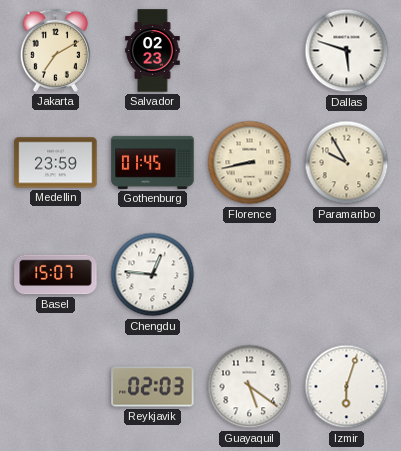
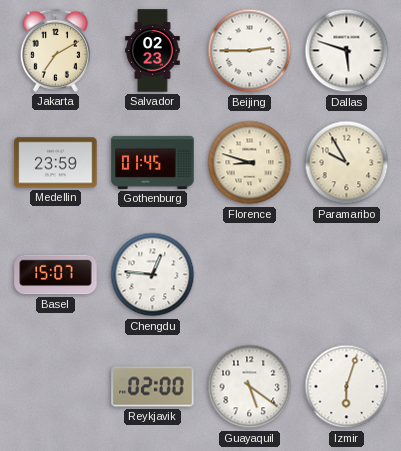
Beijing: none -> 2:45 (250, 51)
Florence: 8:43 -> 8:48 (250, 163)
Reykjavik: 02:03 -> 02:00 (153, 387)
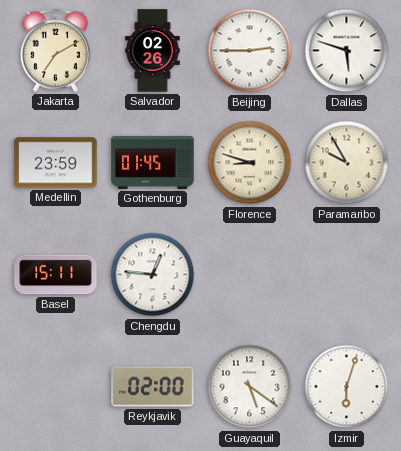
Salvador: 02:23 -> 02:26 (153, 51)
Basel: 15:07 -> 15:11 (56, 275)
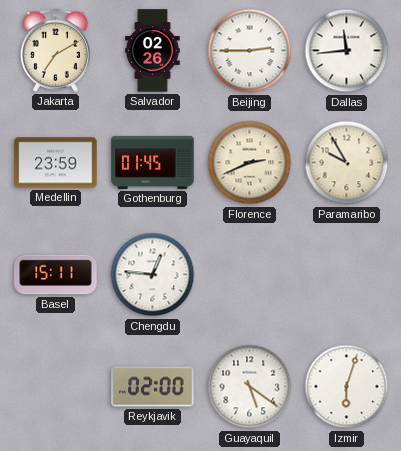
Dallas: 5:48 -> 11:44 (347, 51)
Florence: 8:48 -> 2:41 (250, 163)
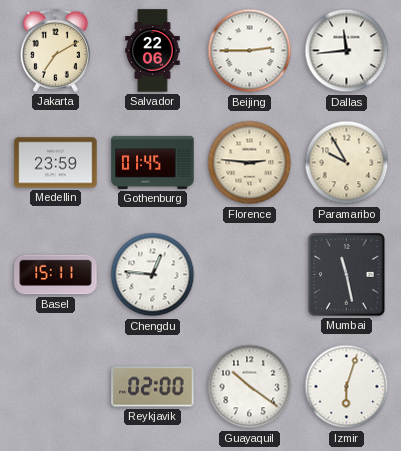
Salvador: 02:26 -> 22:06 (153, 51)
Florence: 2:41 -> 2:46 (250, 163)
Mumbai: none -> 11:28 (347, 275)
Guayaquil: 5:21 -> 10:21 (250, 387)
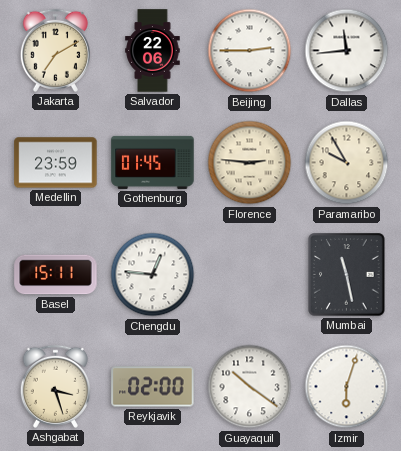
Ashgabat: none -> 3:27 (55, 386)
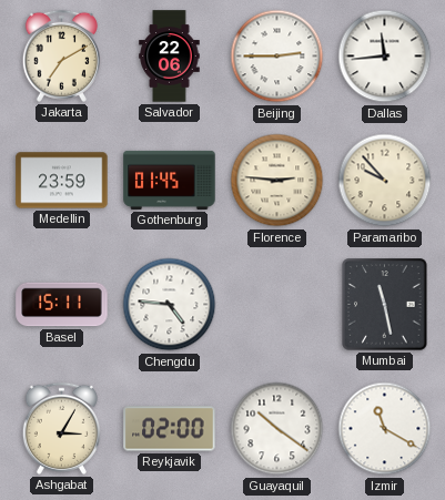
Paramaribo: 9:55 -> 9:53 (385, 181)
Chengdu: 12:46 -> 4:46 (170, 305)
Ashgabat: 3:27 -> 3:05 (61, 428)
Izmir: 6:03 -> 11:20 (385, 429)
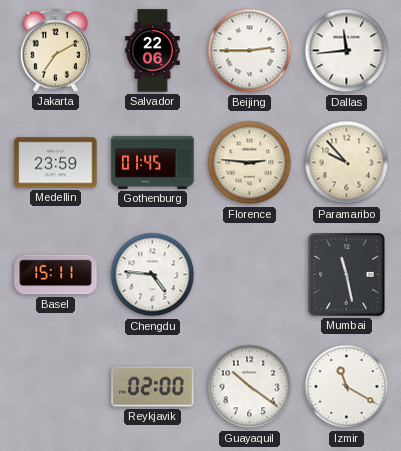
Ashgabat: 3:05 -> none (61, 428)
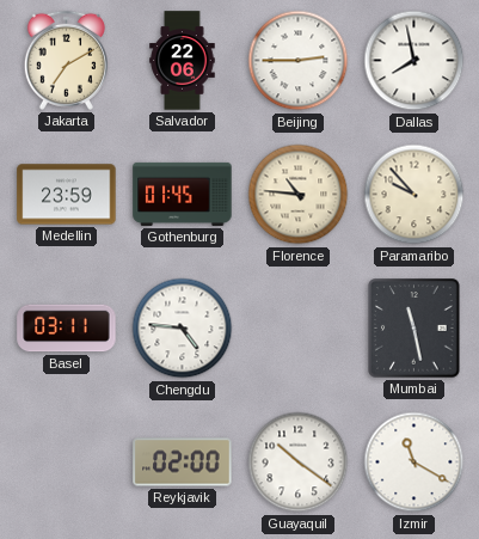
Dallas: 11:44 -> 7:58 (414, 61)
Florence: 2:46 -> 10:46 (299, 195)
Basel: 15:11 -> 03:11 (67, 329)
